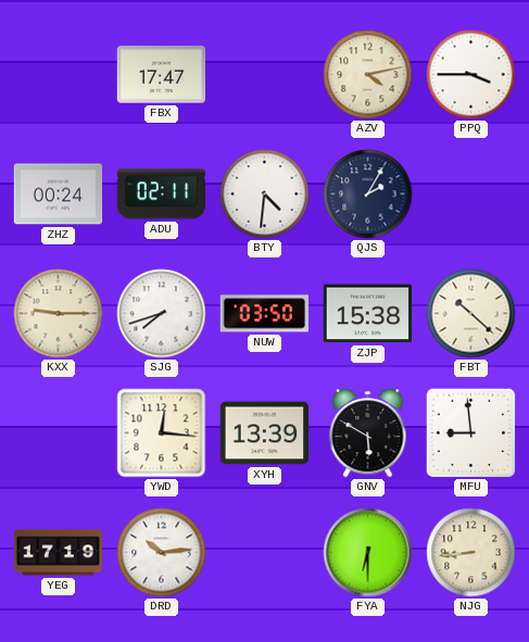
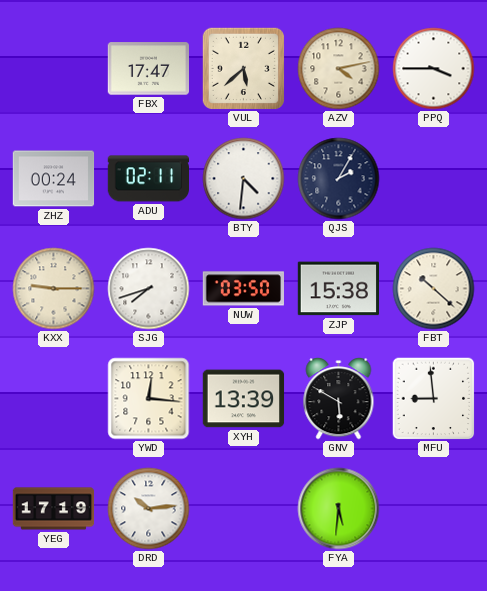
VUL: none -> 5:38 (243, 68)
FYA: 6:30 -> 5:31 (339, 509)
NJG: 8:44 -> none (471, 553)
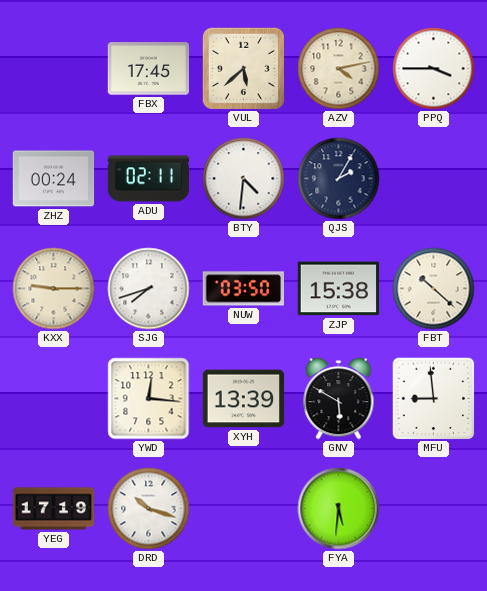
FBX: 17:47 -> 17:45 (149, 69)
DRD: 10:14 -> 10:18 (149, 509)
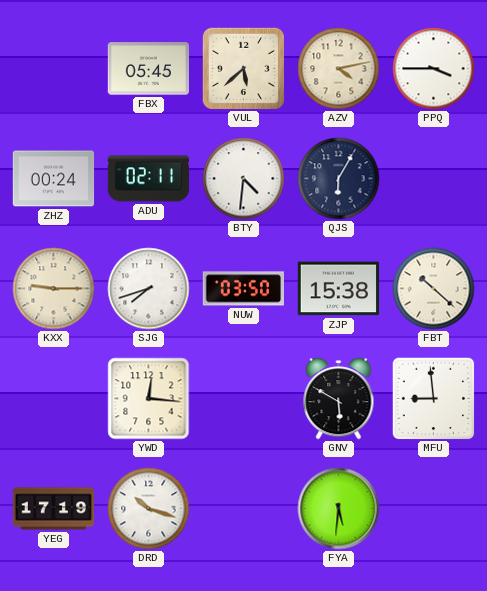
FBX: 17:45 -> 05:45 (149, 69)
QJS: 2:05 -> 6:05 (339, 179)
XYH: 13:39 -> none (244, 399)
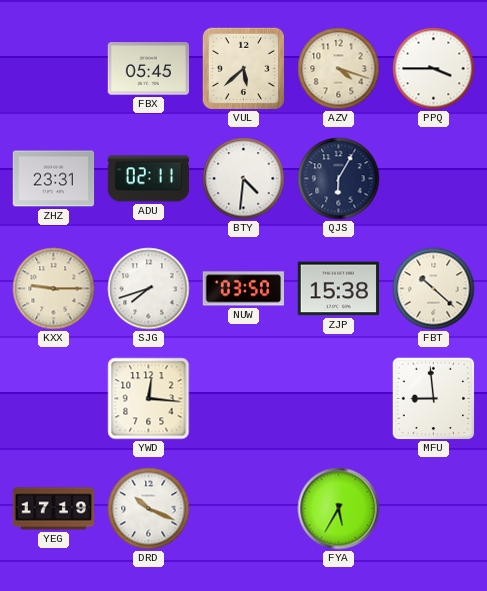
AZV: 4:13 -> 4:18 (339, 69)
ZHZ: 00:24 -> 23:31 (54, 179)
GNV: 5:50 -> none (339, 399)
DRD: 10:18 -> 10:19 (149, 509)
FYA: 5:31 -> 5:35 (339, 509)
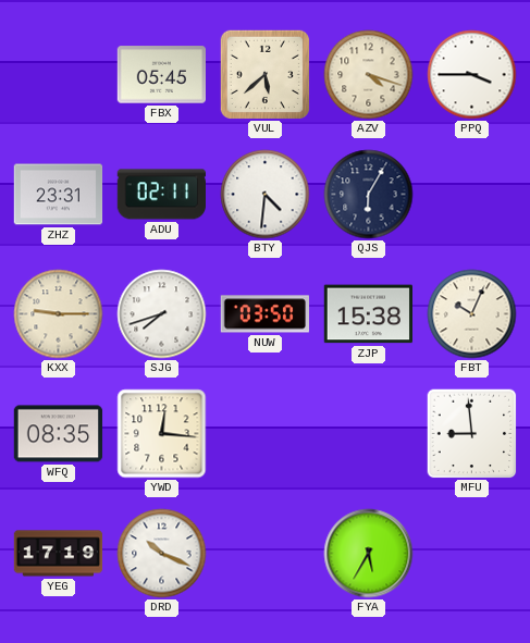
FBT: 10:22 -> 10:04 (472, 314)
WFQ: none -> 08:35 (59, 434)
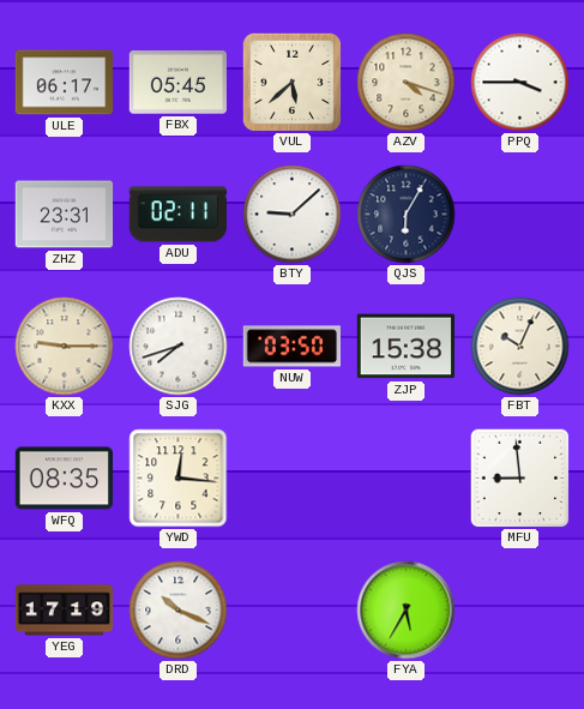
ULE: none -> 06:17 (65, 83)
BTY: 4:31 -> 9:08 (293, 215)
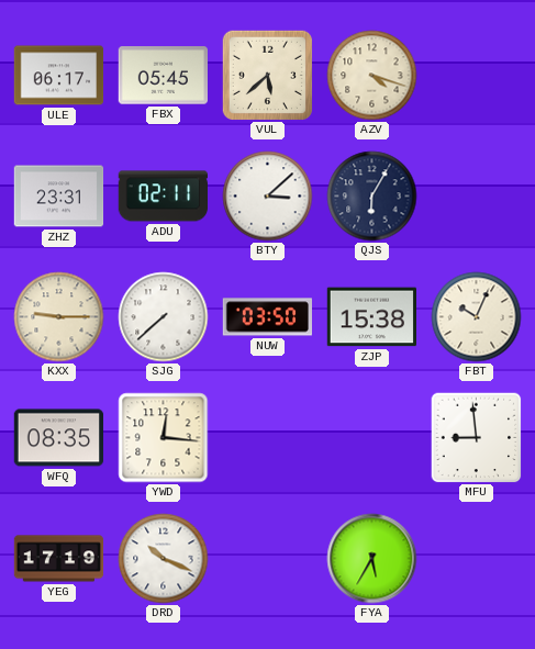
PPQ: 3:45 -> none (520, 83)
BTY: 9:08 -> 3:08 (268, 197)
SJG: 7:42 -> 7:38 (164, 317)
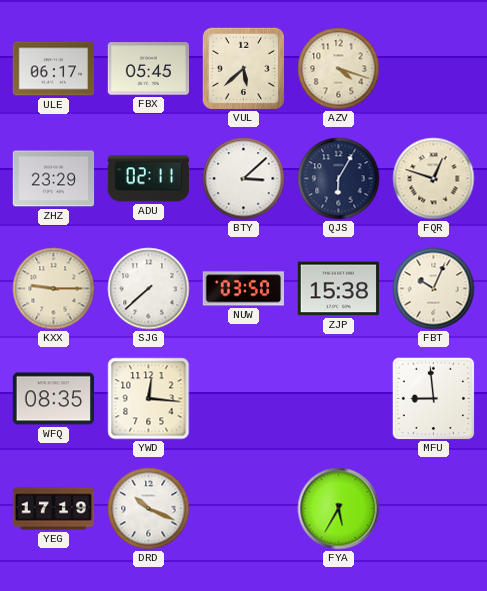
ZHZ: 23:31 -> 23:29 (54, 179)
FQR: none -> 12:48 (434, 179)
